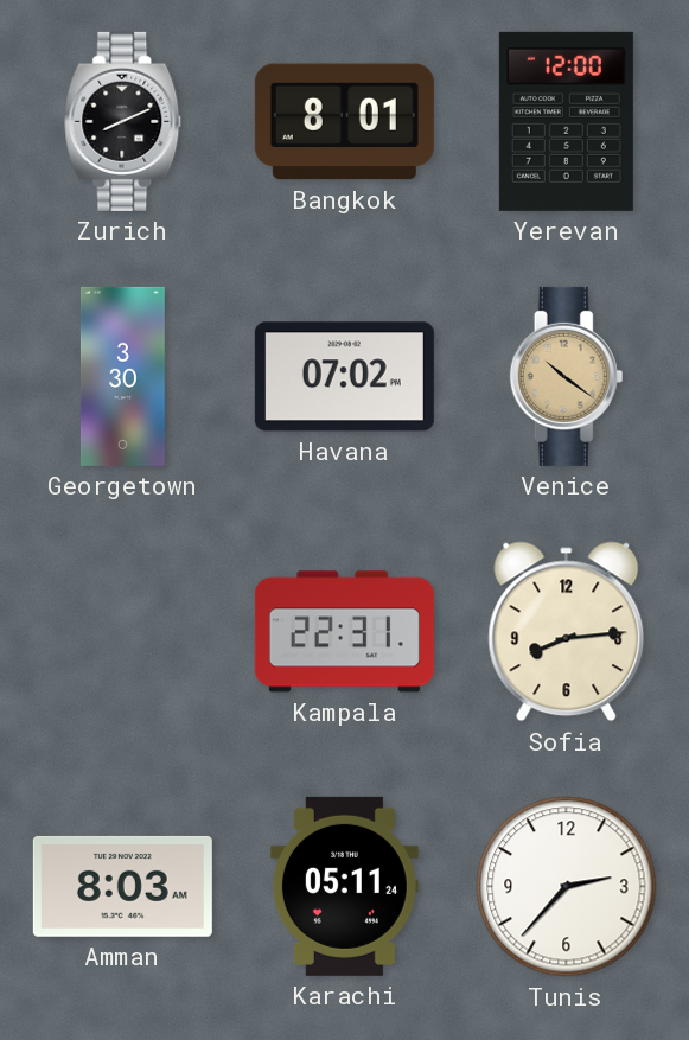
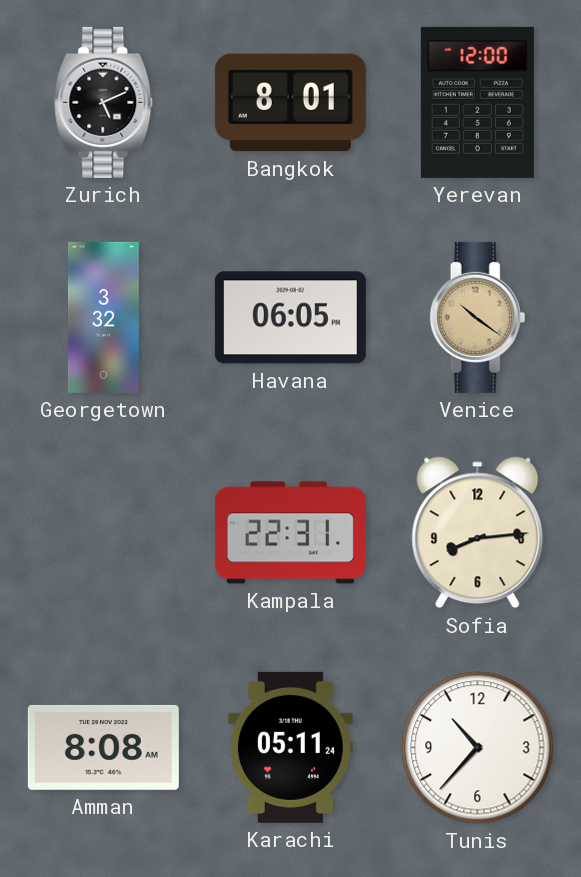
Zurich: 8:11 -> 5:11 (104, 102)
Georgetown: 3:30 -> 3:32 (103, 317)
Havana: 07:02 -> 06:05 (290, 318)
Amman: 8:03 -> 8:08 (103, 747)
Tunis: 2:37 -> 10:37 (478, 748)
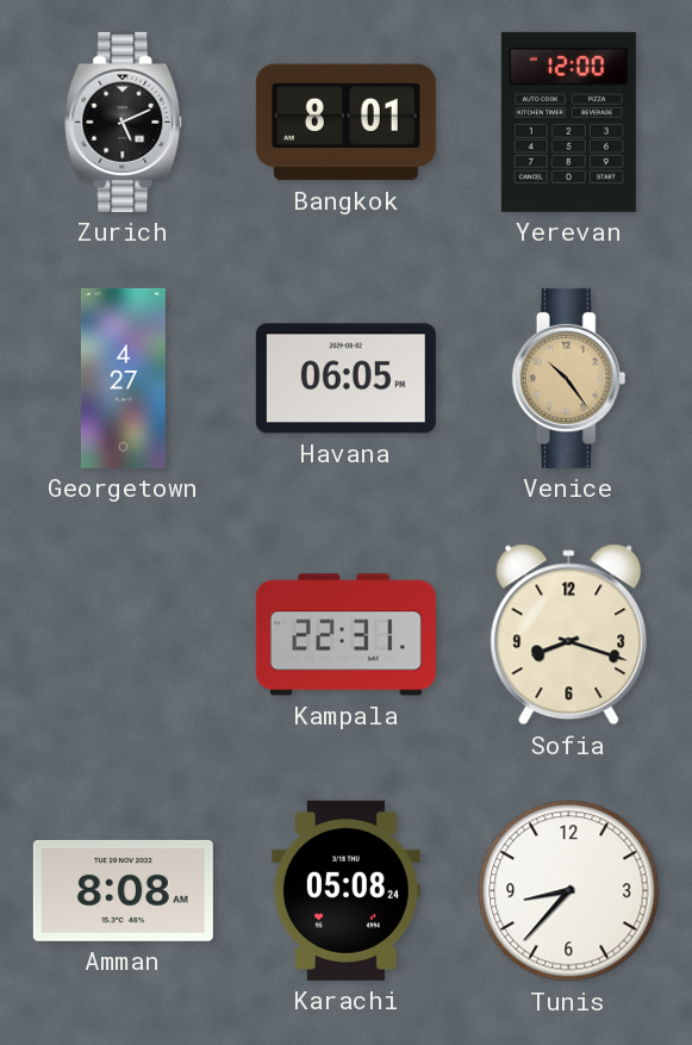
Georgetown: 3:32 -> 4:27 (123, 378)
Venice: 10:21 -> 10:24 (569, 378)
Sofia: 8:14 -> 8:18 (569, 635)
Karachi: 05:11 -> 05:08 (345, 890)
Tunis: 10:37 -> 8:37 (569, 891)
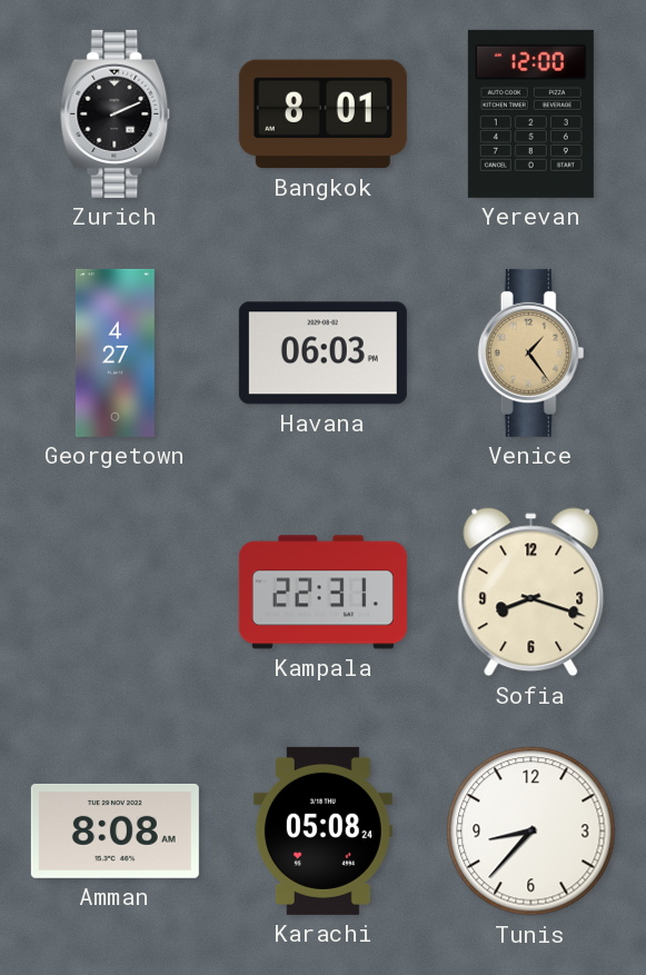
Zurich: 5:11 -> 2:11 (116, 113)
Havana: 06:05 -> 06:03 (322, 354)
Venice: 10:24 -> 1:24 (531, 352)
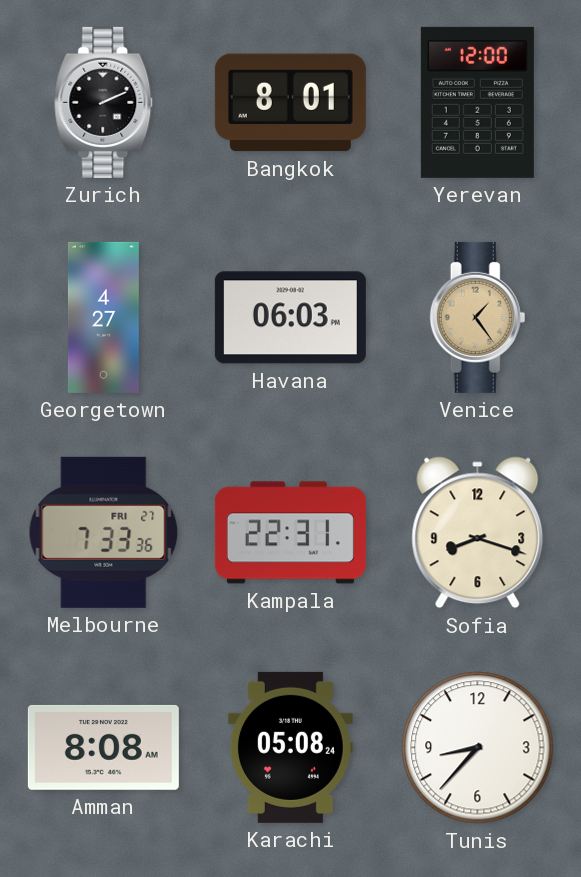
Melbourne: none -> 7:33 (104, 532)
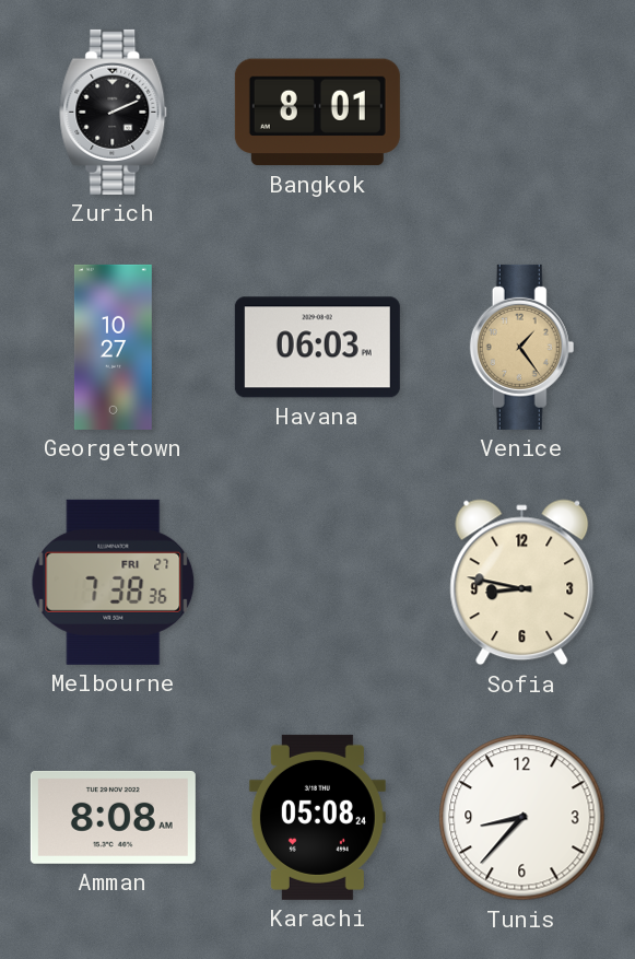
Yerevan: 12:00 -> none (477, 102)
Georgetown: 4:27 -> 10:27 (113, 347)
Melbourne: 7:33 -> 7:38 (114, 582)
Kampala: 22:31 -> none (290, 533)
Sofia: 8:18 -> 8:47 (522, 583)
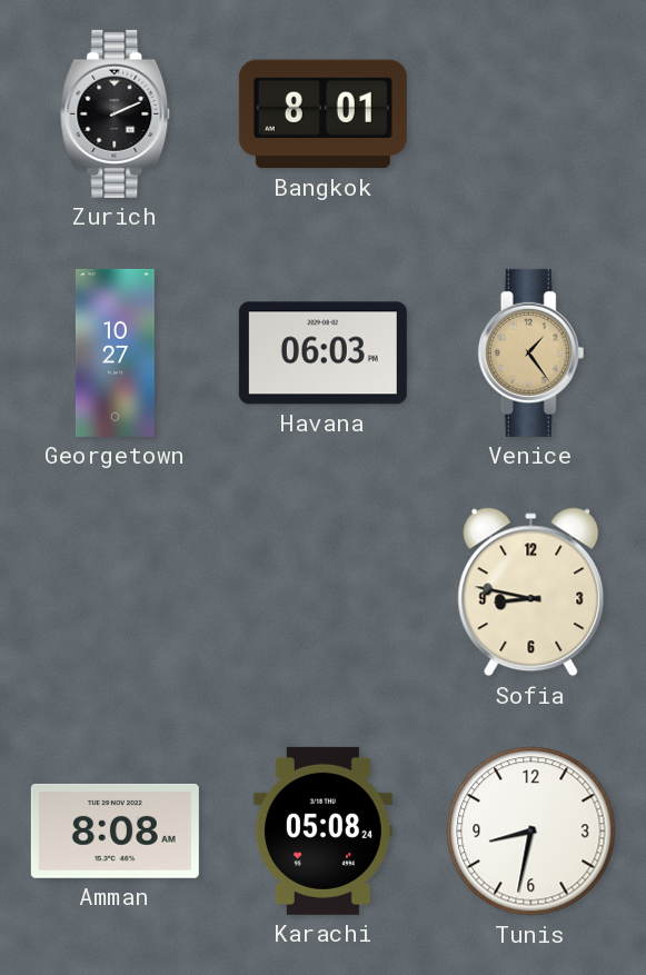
Melbourne: 7:38 -> none (114, 582)
Tunis: 8:37 -> 8:32 (531, 832)
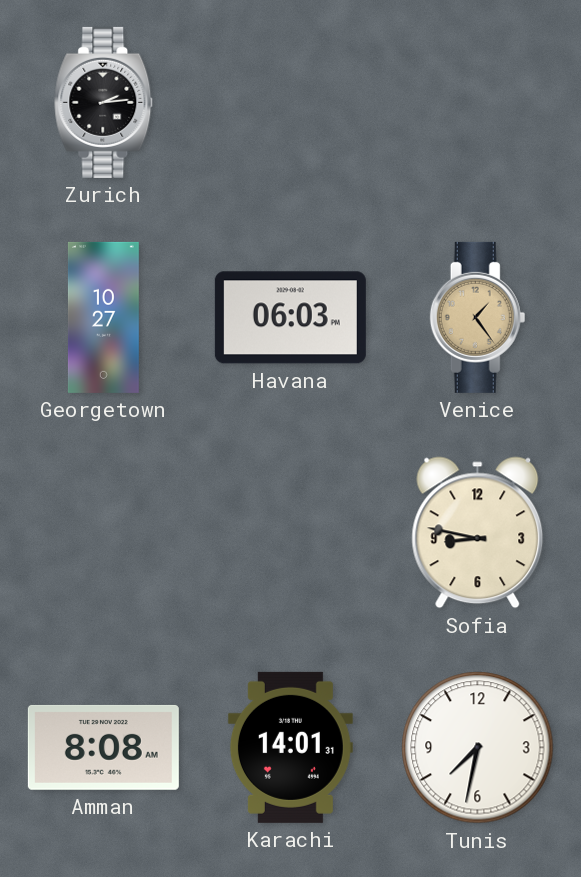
Zurich: 2:11 -> 2:14 (104, 102)
Bangkok: 8:01 -> none (322, 115)
Karachi: 05:08 -> 14:01 (290, 747)
Tunis: 8:32 -> 7:32 (478, 748)
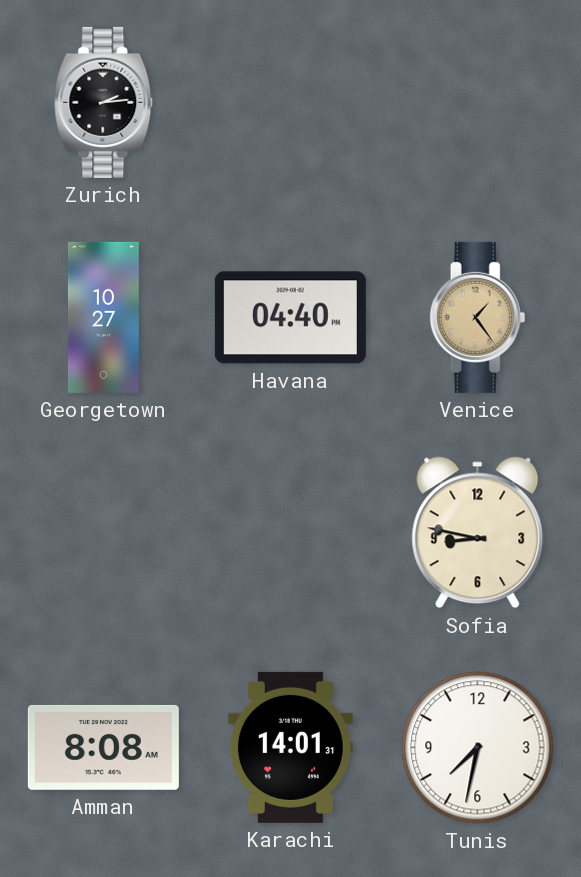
Havana: 06:03 -> 04:40 (290, 318)
